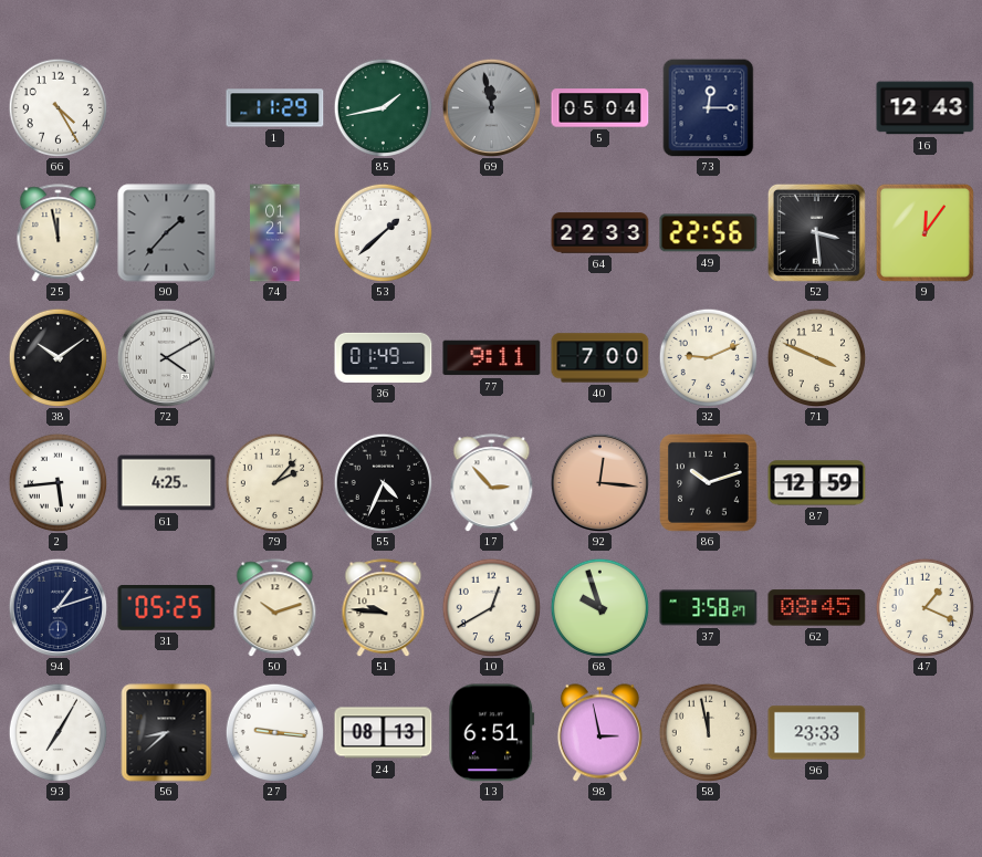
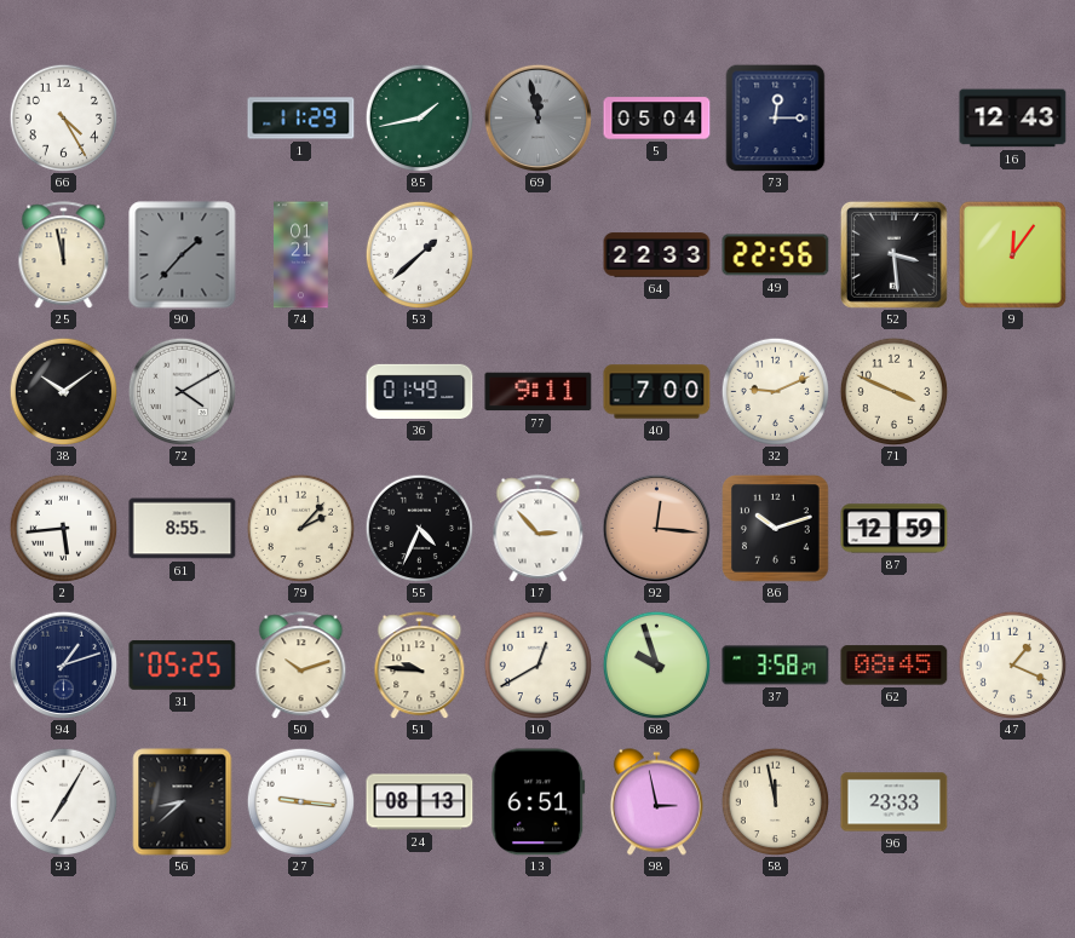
61: 4:25 -> 8:55 (183, 529)
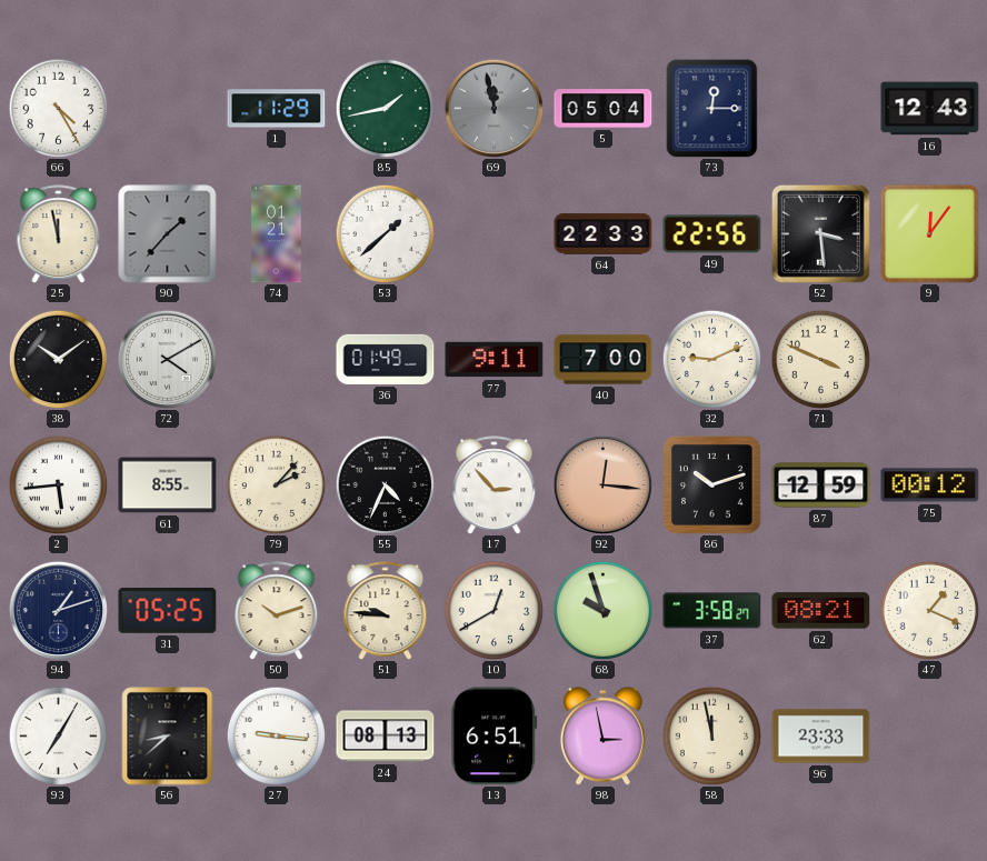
75: none -> 00:12 (930, 485)
62: 08:45 -> 08:21 (821, 611)
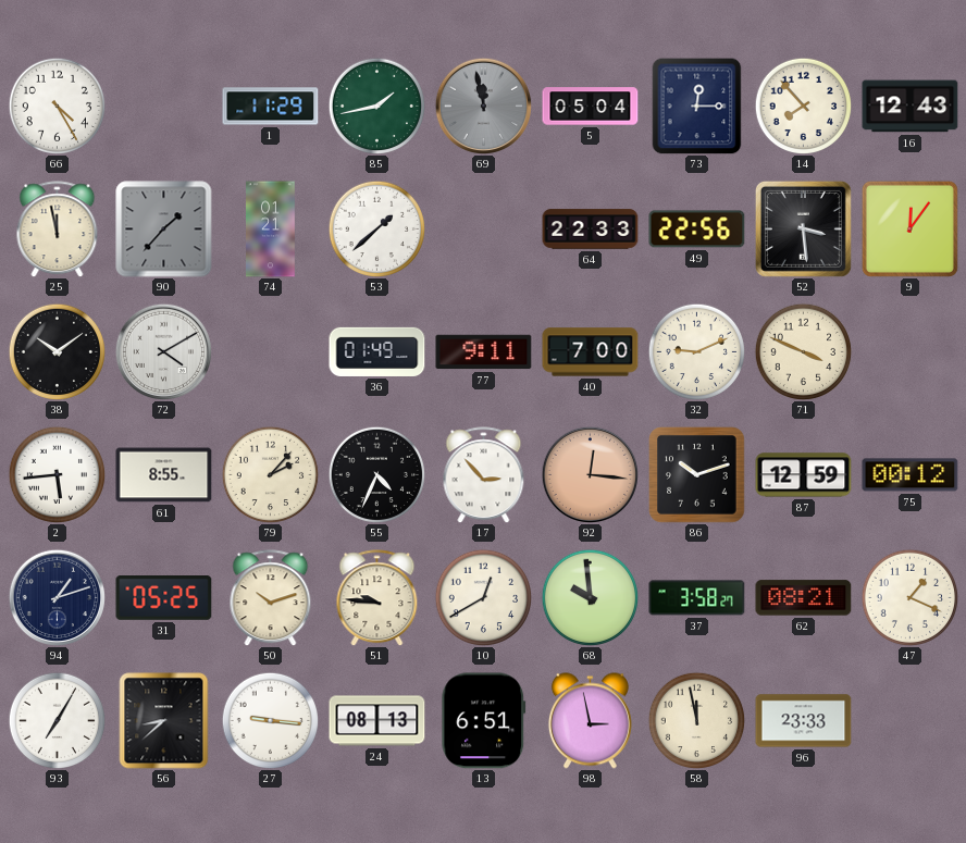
14: none -> 7:53 (803, 106)
68: 9:57 -> 9:59 (590, 597)
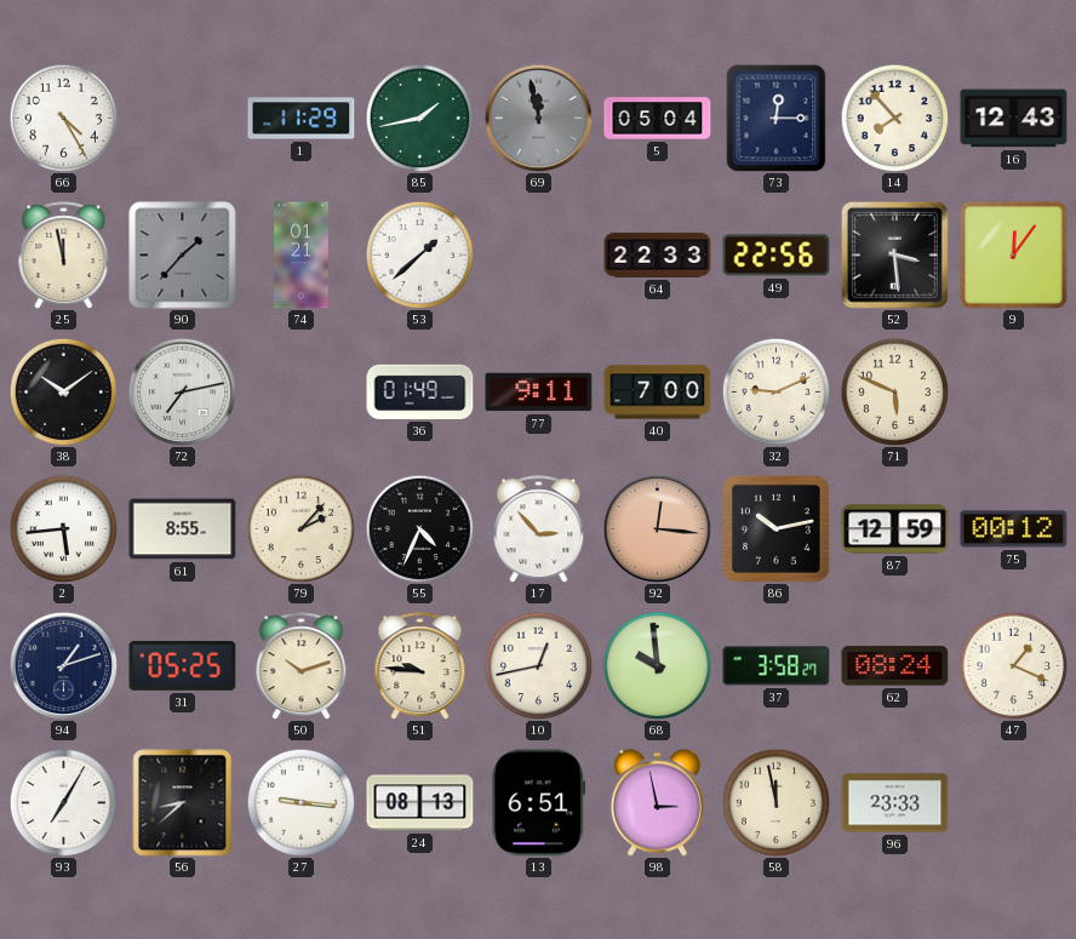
72: 4:10 -> 7:13 (182, 391)
71: 3:49 -> 5:49 (894, 391)
86: 10:12 -> 10:13 (777, 529)
10: 12:40 -> 12:43 (538, 665)
62: 08:21 -> 08:24 (895, 666)
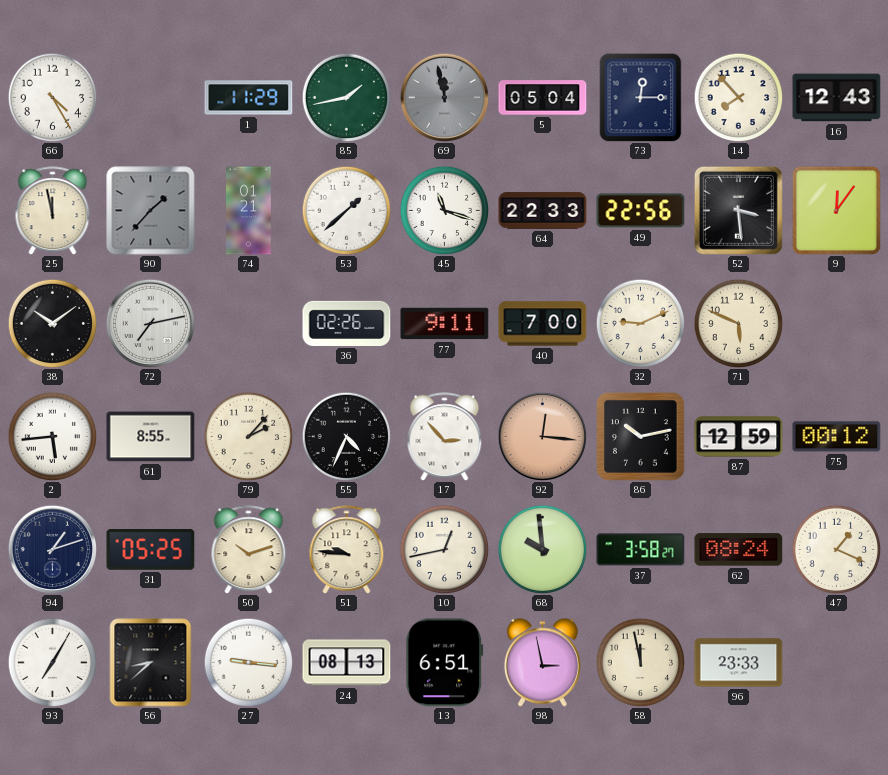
45: none -> 11:18 (444, 210)
36: 01:49 -> 02:26 (347, 323)
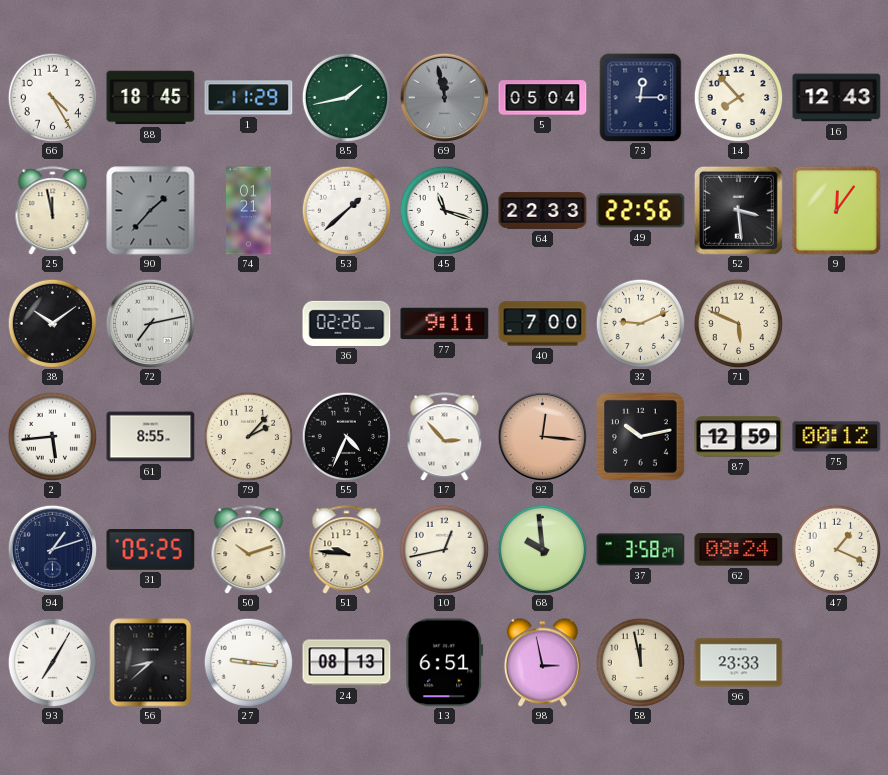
88: none -> 18:45 (151, 98)
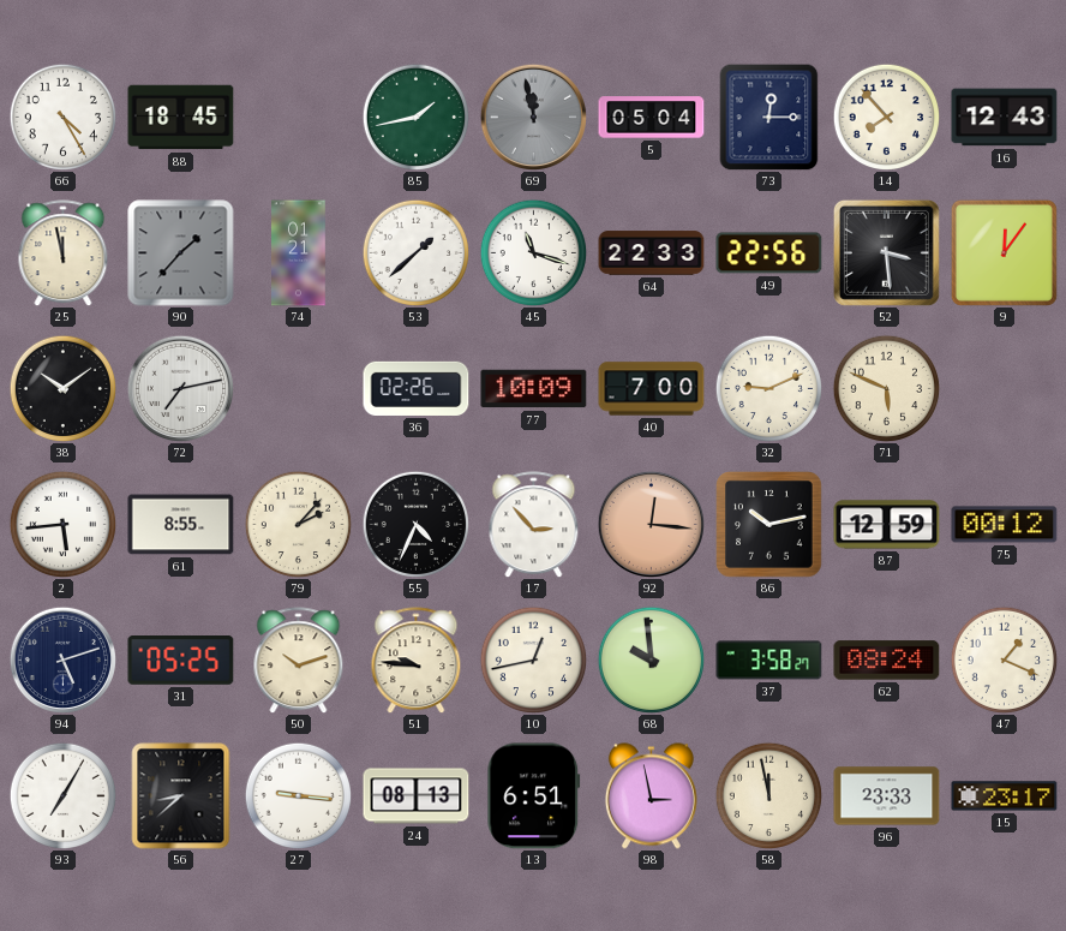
1: 11:29 -> none (249, 98)
77: 9:11 -> 10:09 (534, 389)
94: 1:12 -> 5:12 (62, 660)
15: none -> 23:17 (1005, 796)
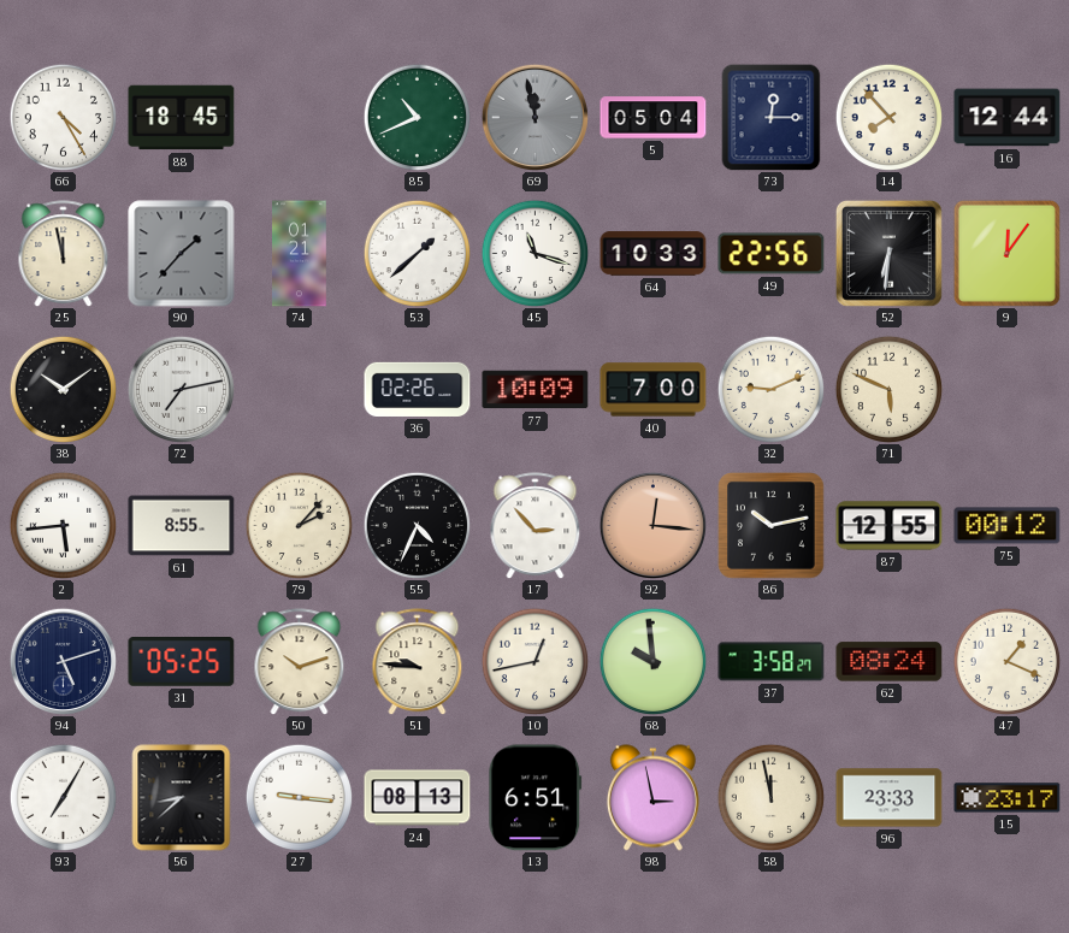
85: 1:43 -> 10:41 (417, 117)
16: 12:43 -> 12:44 (1008, 118)
64: 22:33 -> 10:33 (654, 254)
52: 3:29 -> 6:31 (888, 253)
87: 12:59 -> 12:55 (890, 526)
